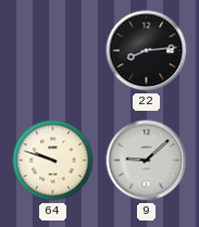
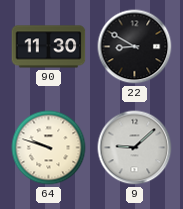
90: none -> 11:30 (49, 47)
22: 8:14 -> 8:50 (135, 47)
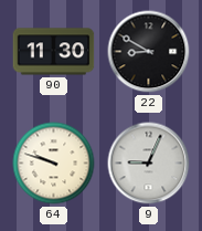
9: 9:08 -> 9:04 (149, 164)
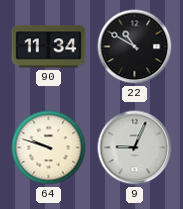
90: 11:30 -> 11:34 (49, 47)
22: 8:50 -> 10:50 (135, 47)
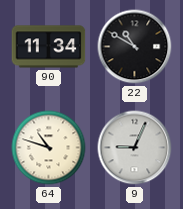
64: 9:48 -> 10:48 (49, 148)
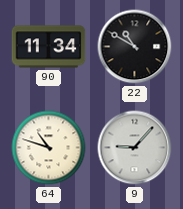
9: 9:04 -> 9:07 (135, 148)
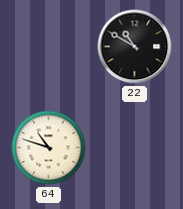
90: 11:34 -> none (49, 47)
9: 9:07 -> none (135, 148)
